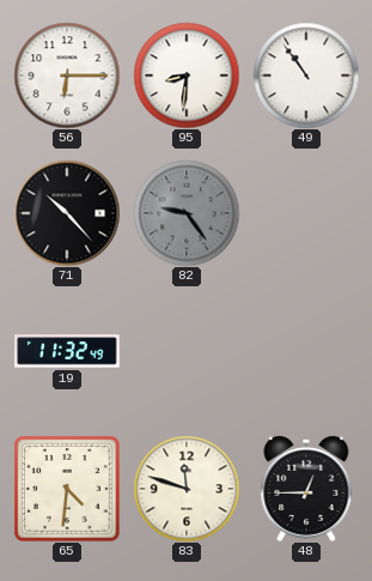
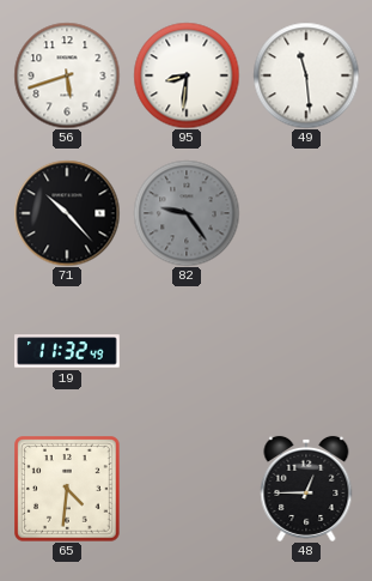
56: 6:15 -> 5:42 (67, 75)
49: 10:54 -> 11:29 (306, 75)
83: 11:48 -> none (187, 489)
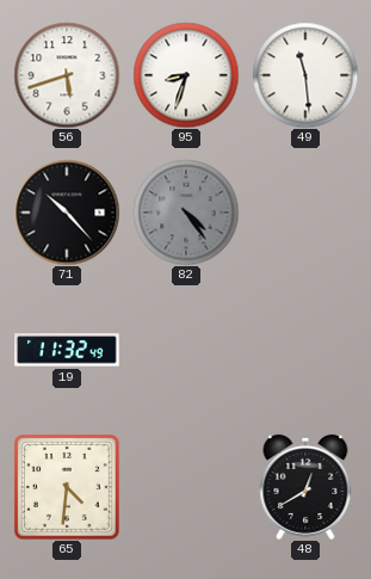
95: 8:31 -> 8:33 (186, 75)
82: 9:24 -> 4:24 (186, 212)
48: 12:45 -> 12:40 (305, 487)
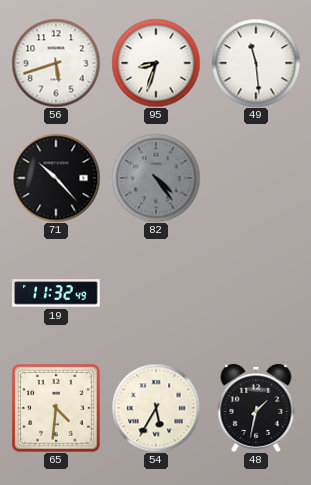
54: none -> 5:35 (156, 408)
48: 12:40 -> 1:32 (256, 408)
